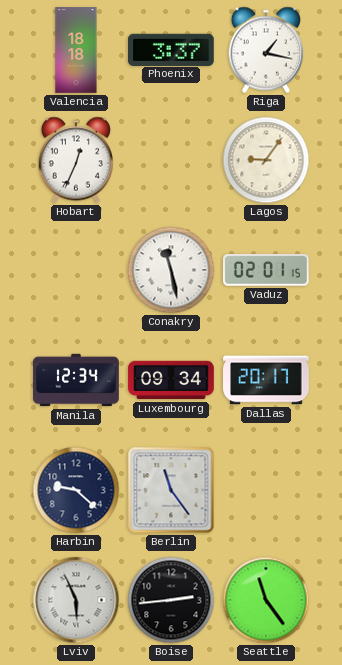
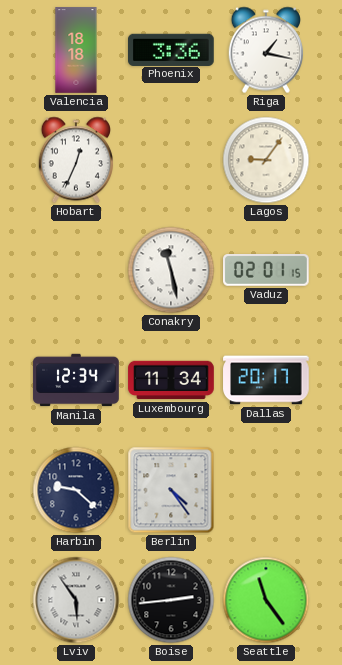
Phoenix: 3:37 -> 3:36 (172, 49)
Luxembourg: 09:34 -> 11:34 (171, 380)
Berlin: 11:24 -> 4:24 (171, 490)
Lviv: 5:56 -> 5:54 (76, 600)
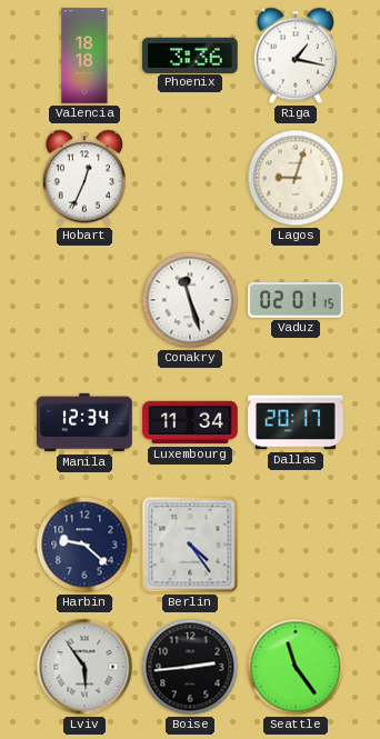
Lagos: 9:06 -> 9:03 (296, 178)
Conakry: 11:28 -> 11:27 (190, 300)
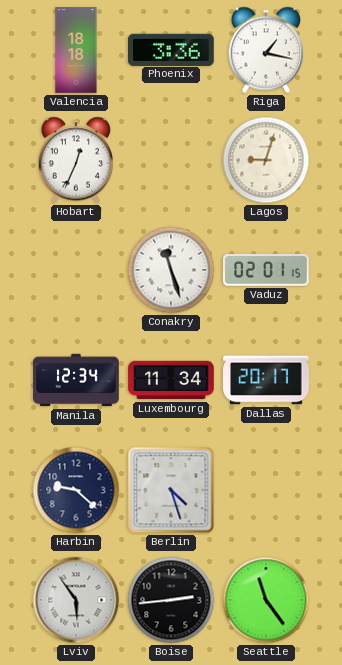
Berlin: 4:24 -> 4:27 (171, 490)
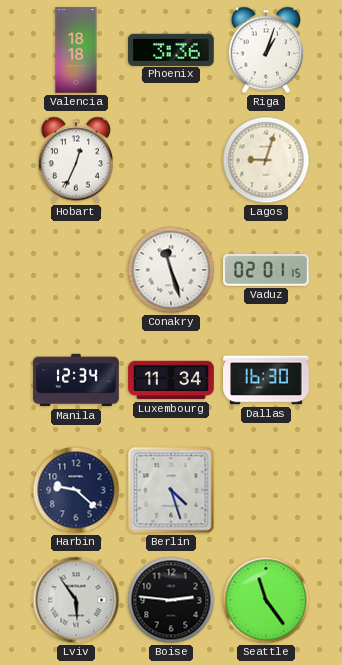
Riga: 1:17 -> 1:03 (265, 50)
Dallas: 20:17 -> 16:30 (266, 380)
Boise: 2:44 -> 2:46 (171, 600)
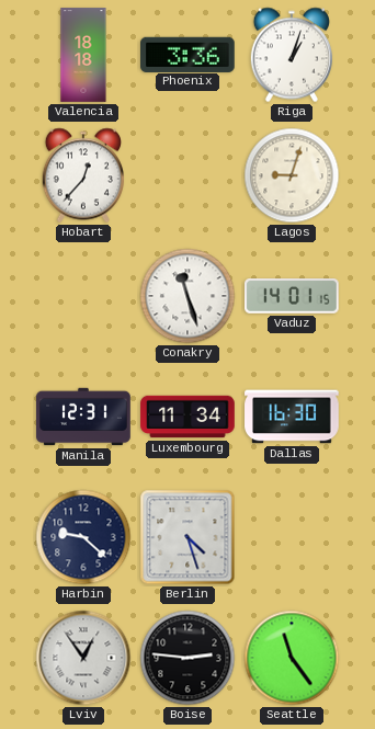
Hobart: 12:34 -> 12:37 (82, 175)
Vaduz: 02:01 -> 14:01 (293, 297)
Manila: 12:34 -> 12:31 (83, 417)
Lviv: 5:54 -> 12:54 (83, 658)
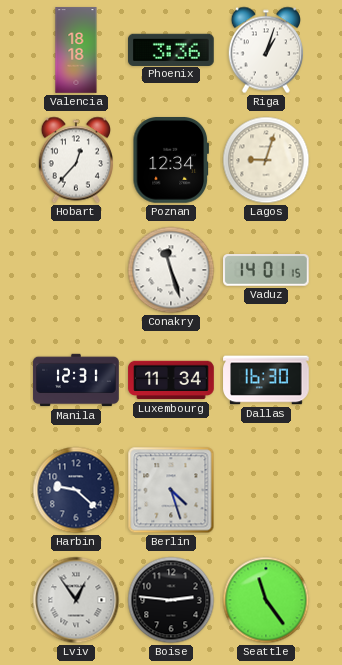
Poznan: none -> 12:34 (170, 161)
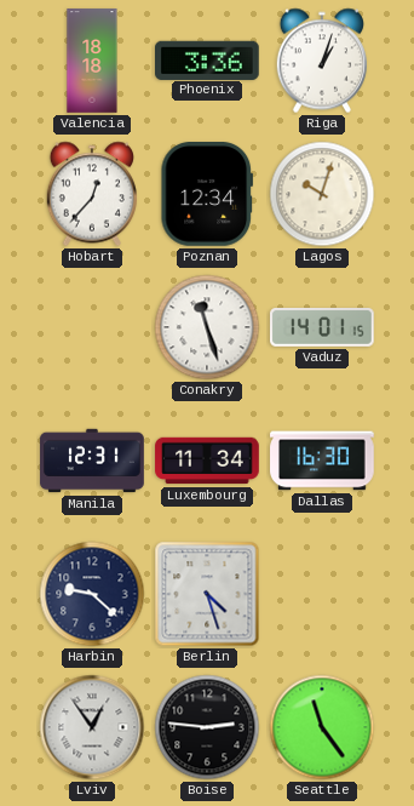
Lagos: 9:03 -> 10:03 (322, 194)
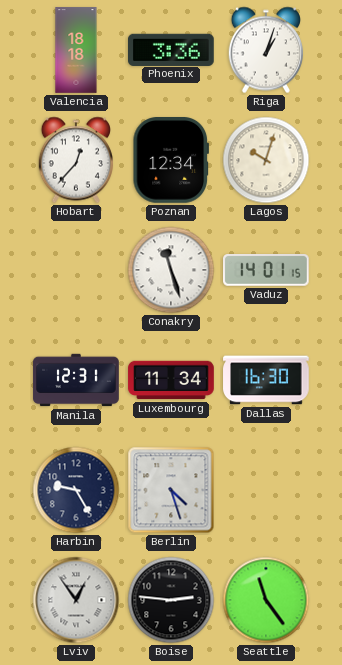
Harbin: 9:22 -> 9:25 (76, 490)
